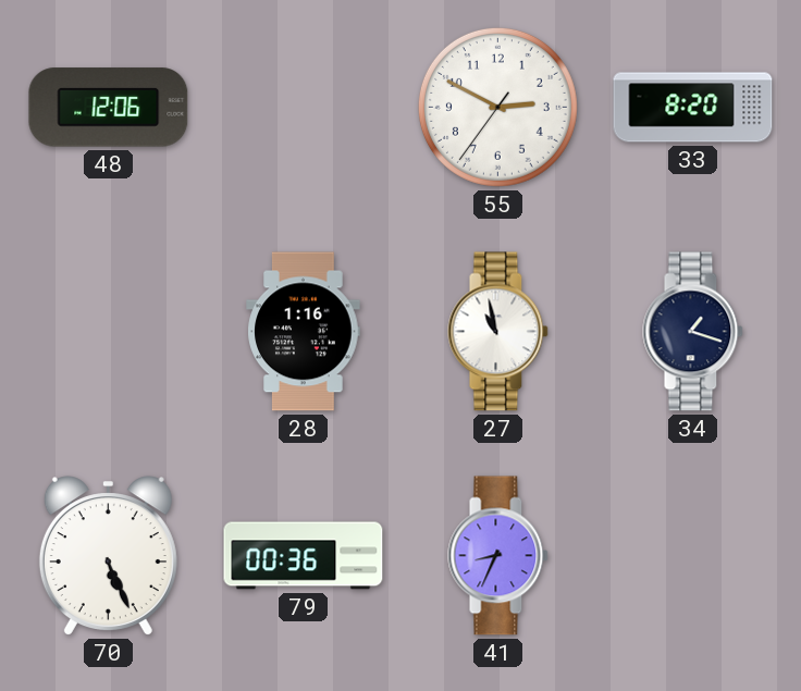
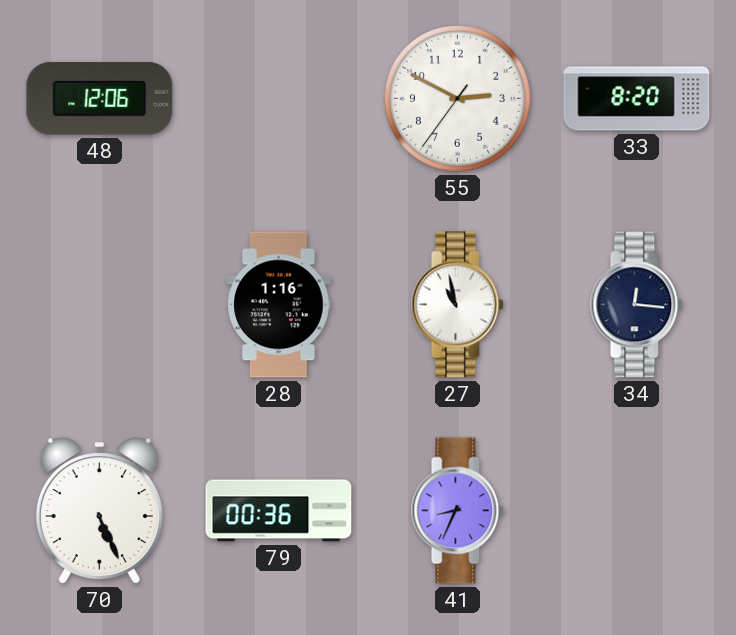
34: 1:18 -> 12:16 (637, 305)
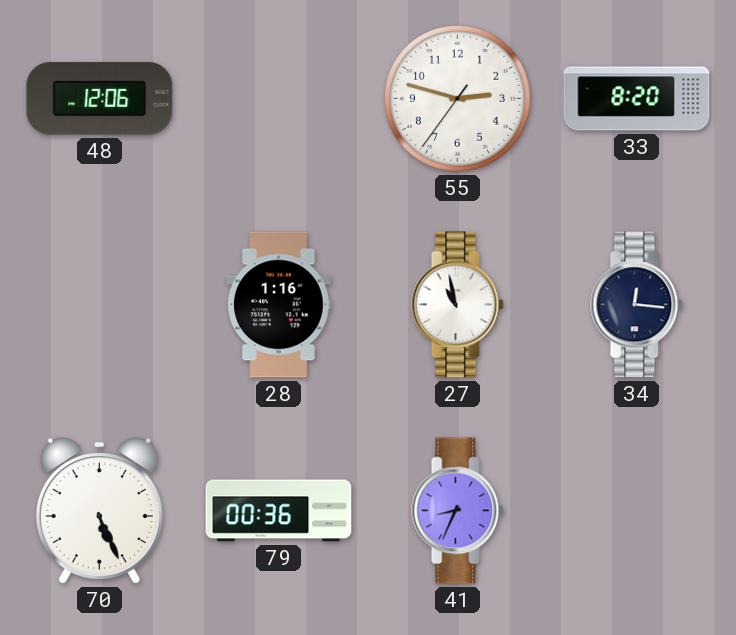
55: 2:49 -> 2:47 (457, 98)
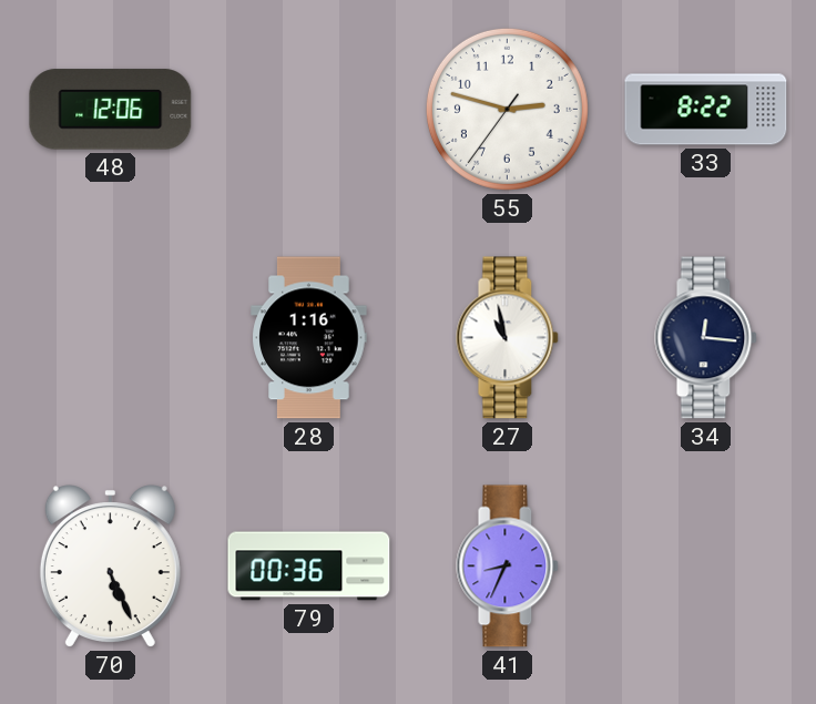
33: 8:20 -> 8:22 (706, 110)
